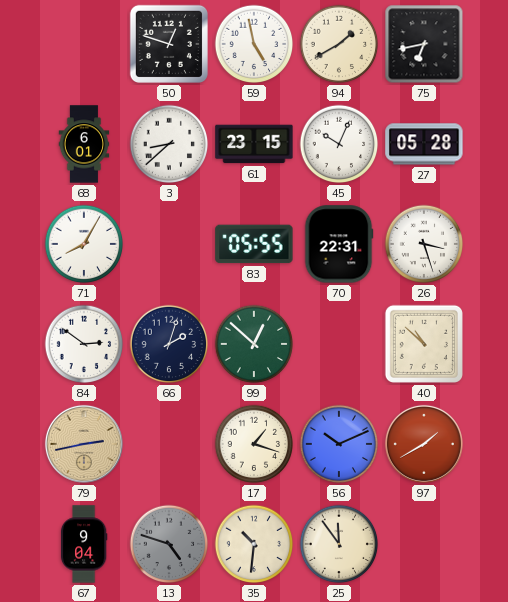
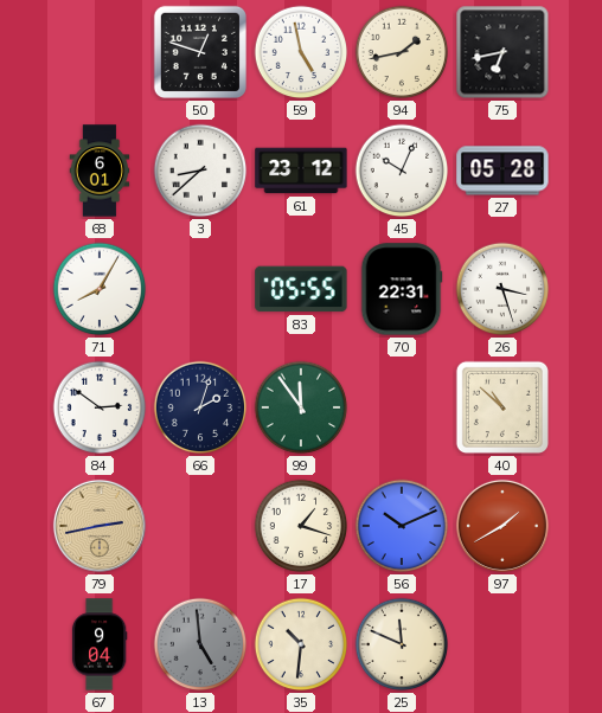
94: 1:40 -> 1:43 (402, 52)
61: 23:15 -> 23:12 (301, 171)
99: 12:52 -> 11:54 (301, 407)
13: 4:48 -> 4:59 (200, 644)
25: 11:54 -> 11:49 (402, 644)
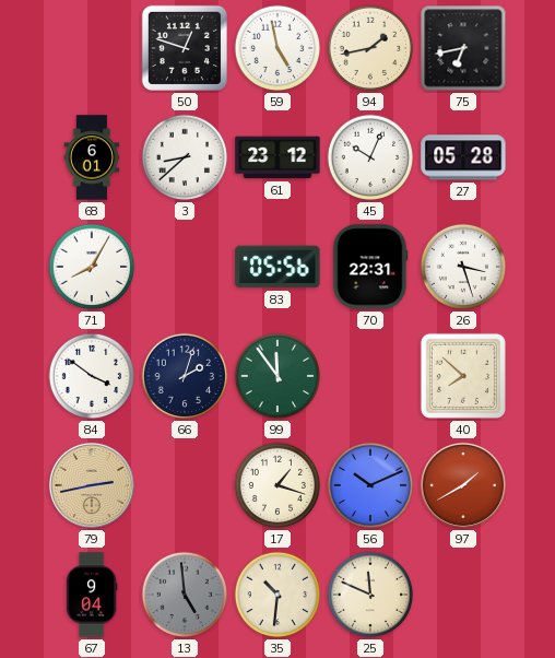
83: 05:55 -> 05:56 (277, 267)
84: 2:51 -> 3:51 (92, 376)
40: 10:52 -> 7:52 (463, 376)
